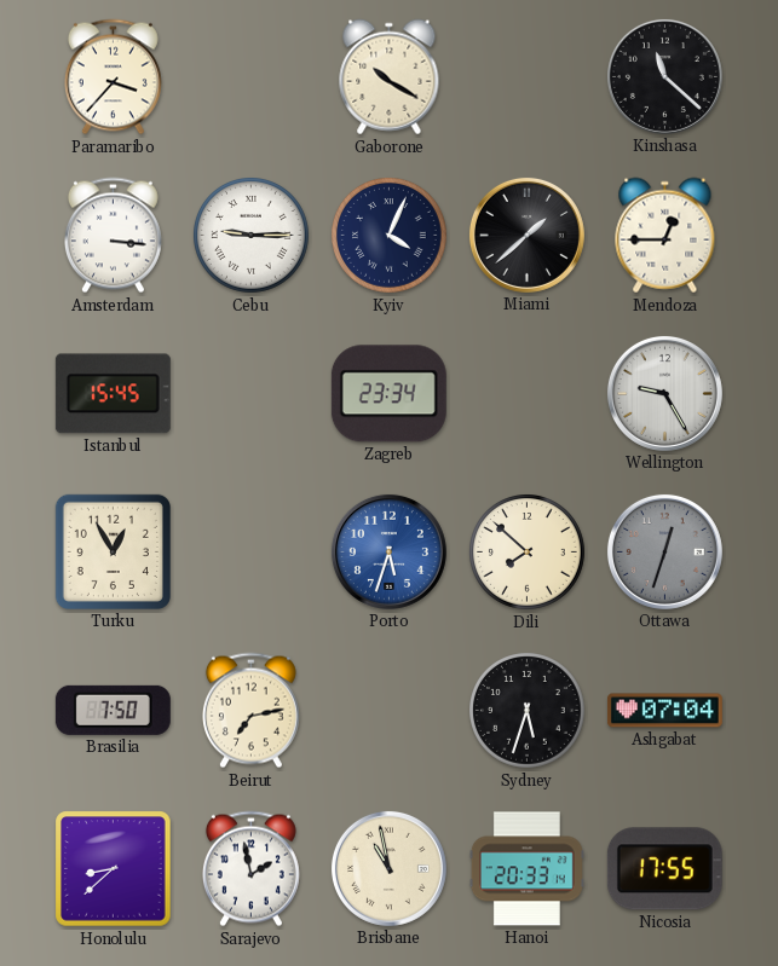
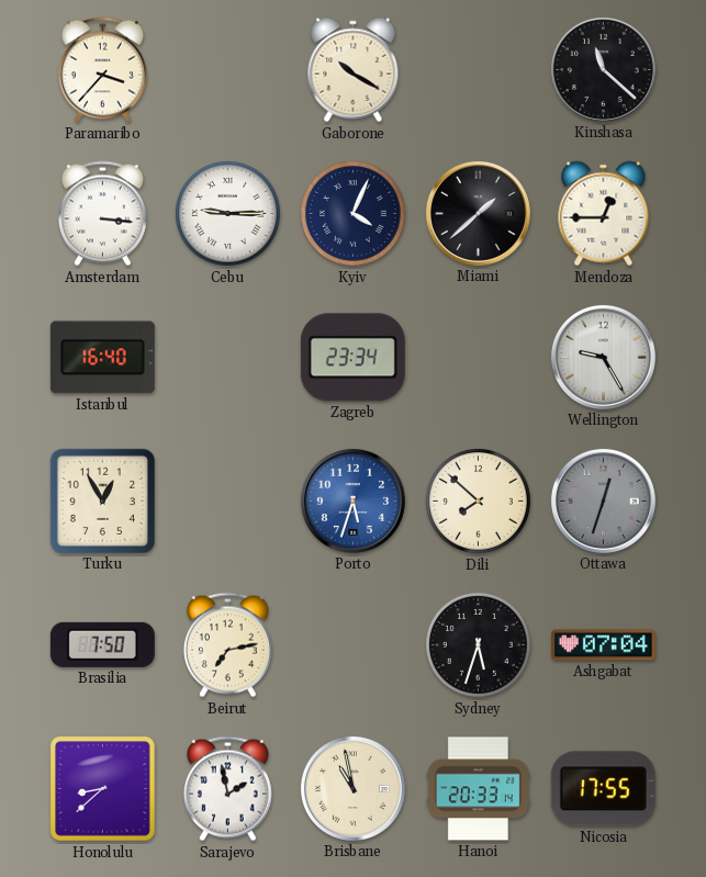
Istanbul: 15:45 -> 16:40 (102, 358)
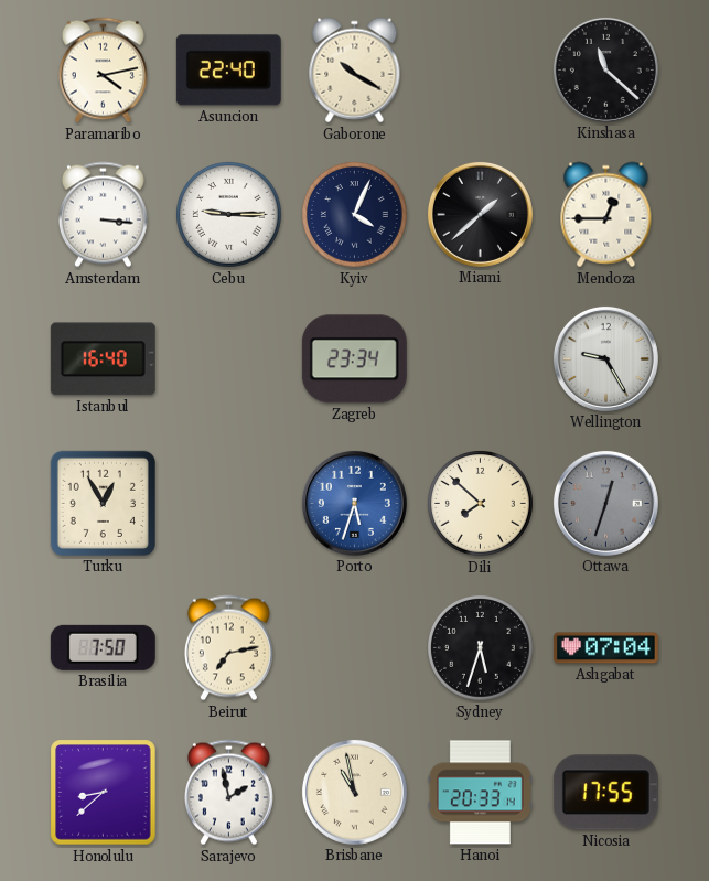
Paramaribo: 3:37 -> 4:13 (103, 71)
Asuncion: none -> 22:40 (228, 71)
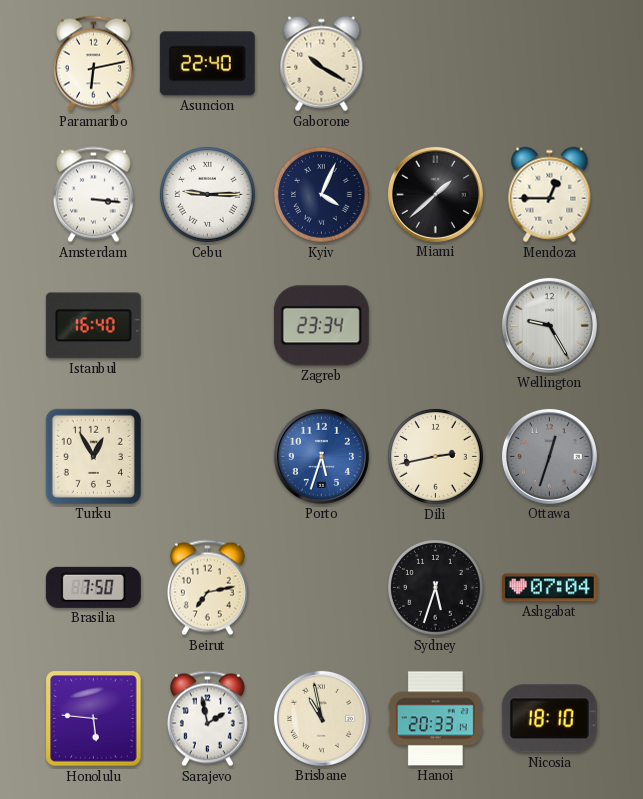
Paramaribo: 4:13 -> 6:13 (93, 64)
Kinshasa: 11:22 -> none (605, 69)
Dili: 7:52 -> 2:43 (436, 457)
Honolulu: 8:38 -> 5:46 (94, 719)
Nicosia: 17:55 -> 18:10 (549, 719)
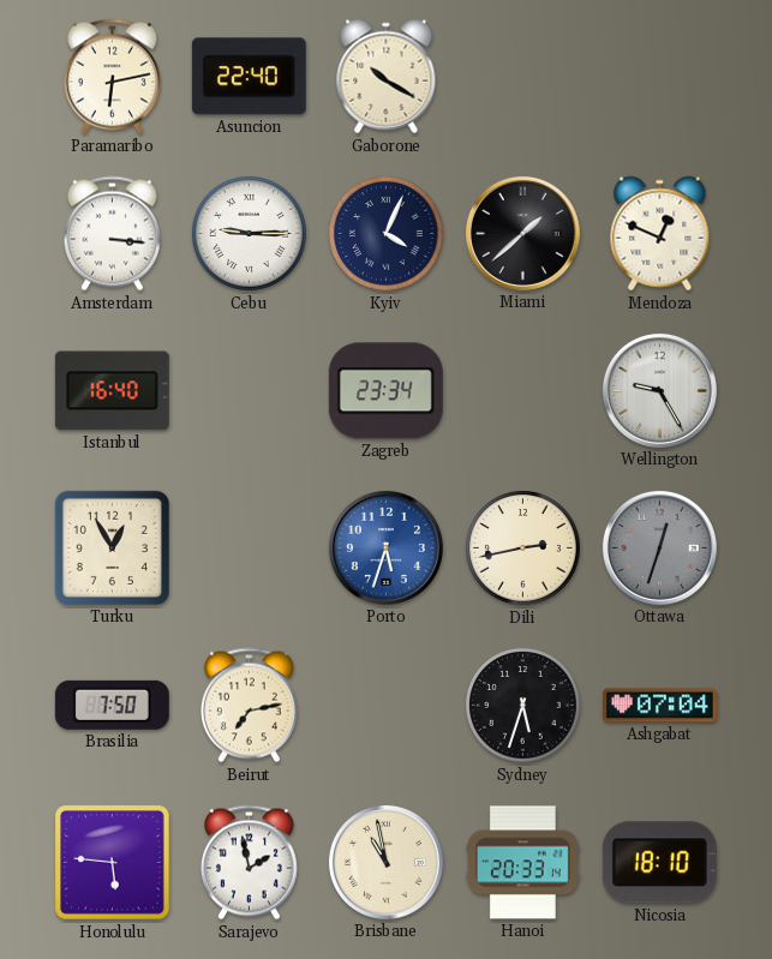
Mendoza: 12:45 -> 12:49 (660, 234)
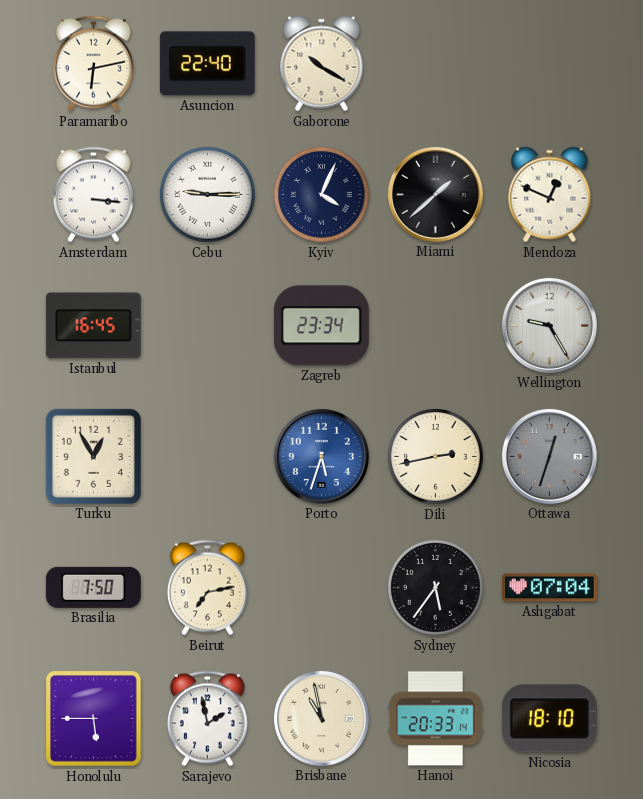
Istanbul: 16:40 -> 16:45 (93, 326)
Sydney: 5:33 -> 5:36 (436, 588)
Honolulu: 5:46 -> 5:45 (94, 719)
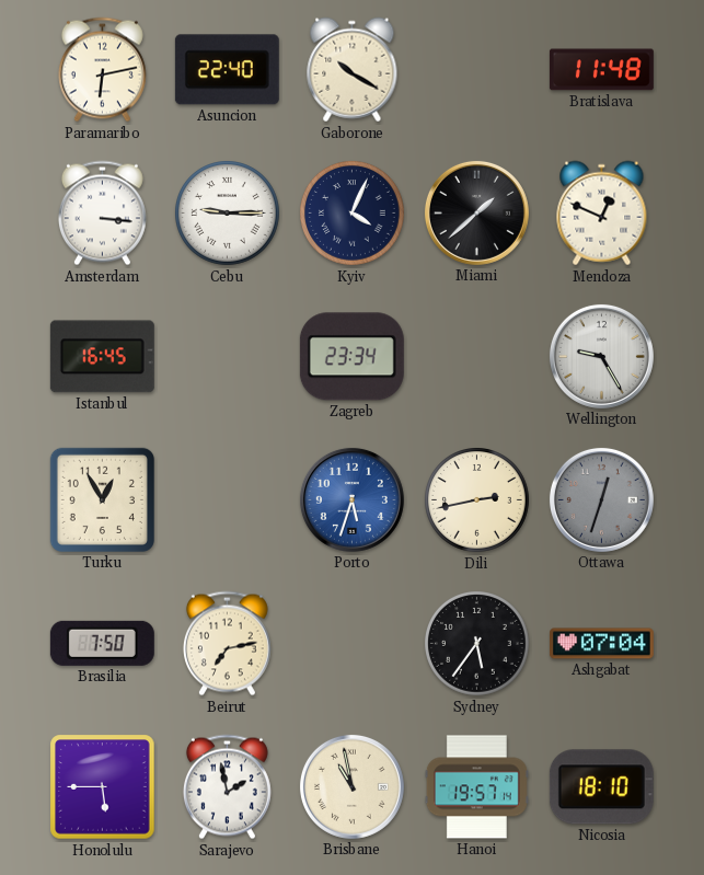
Bratislava: none -> 11:48 (601, 70)
Hanoi: 20:33 -> 19:57 (476, 787)
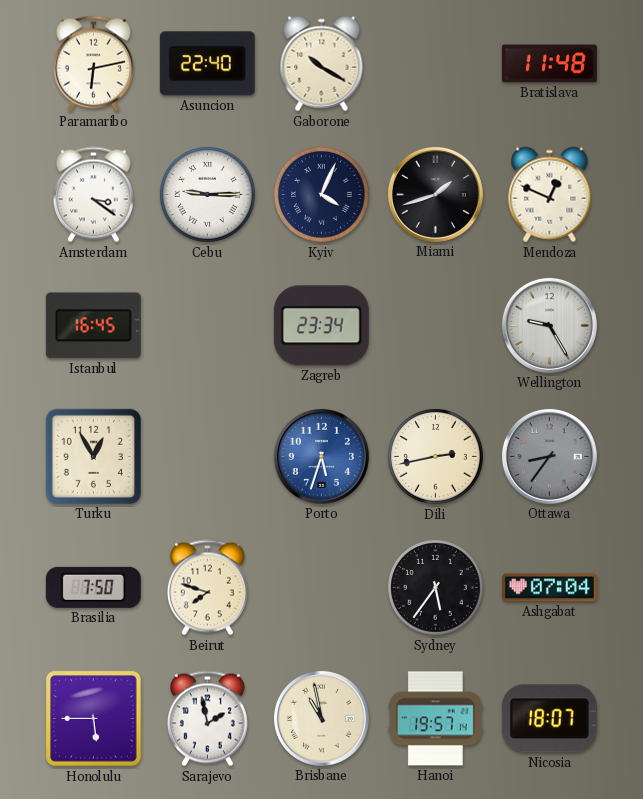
Amsterdam: 3:16 -> 3:21 (93, 195)
Miami: 1:38 -> 1:42 (435, 194)
Ottawa: 12:33 -> 8:36 (549, 456)
Beirut: 7:13 -> 7:48 (207, 588)
Nicosia: 18:10 -> 18:07 (549, 719)
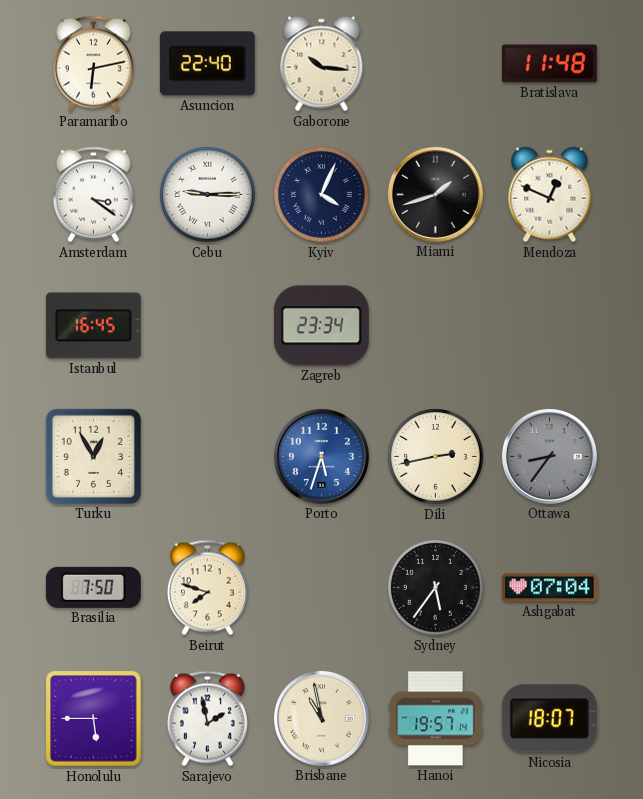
Gaborone: 10:20 -> 10:16 (322, 64)
Wellington: 9:25 -> none (549, 325)
